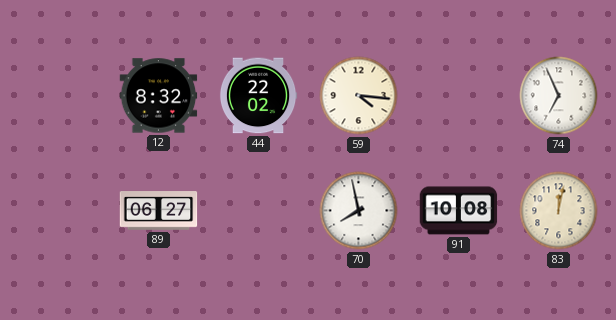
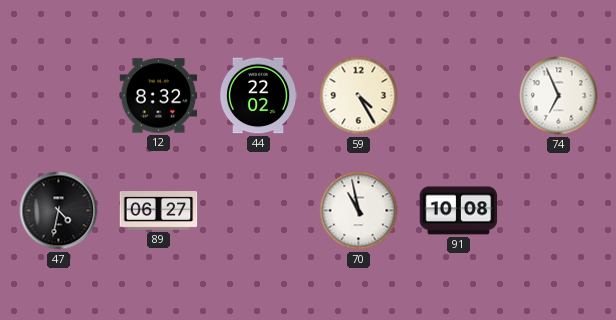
59: 4:16 -> 4:25 (359, 96)
47: none -> 4:32 (59, 211)
70: 7:58 -> 10:58 (359, 211)
83: 12:02 -> none (559, 211)
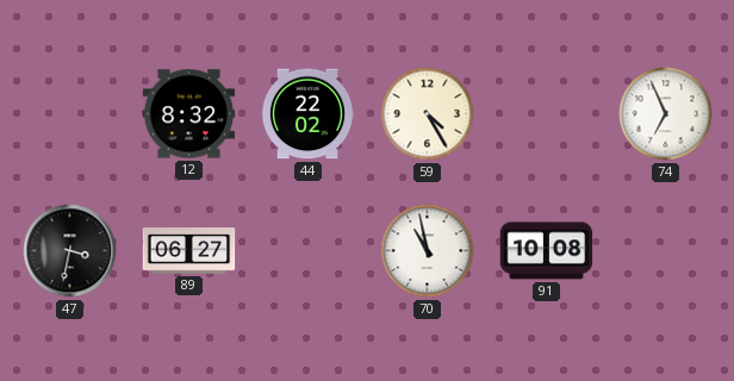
47: 4:32 -> 3:32 (70, 251)
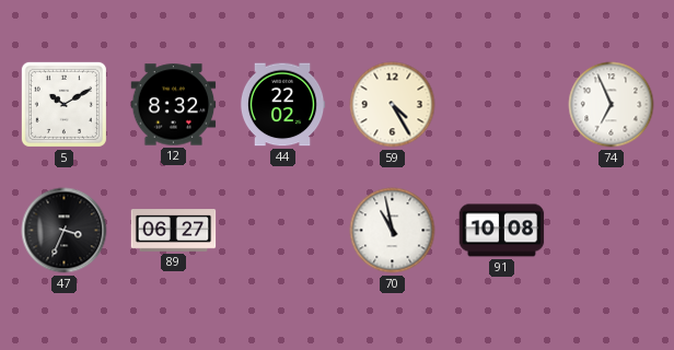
5: none -> 10:10 (63, 104)
47: 3:32 -> 3:34 (65, 231)
